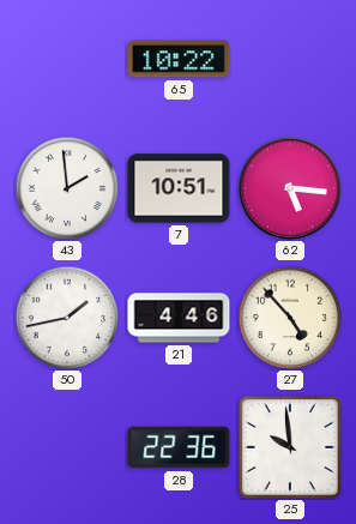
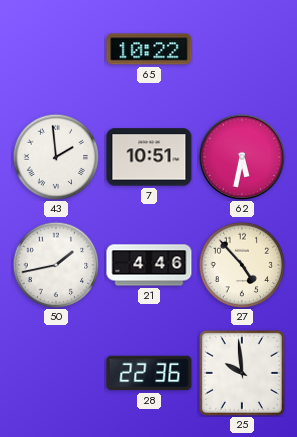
62: 5:16 -> 5:32 (241, 156)
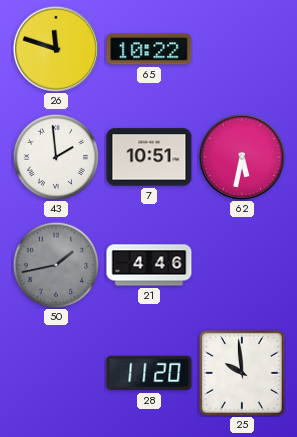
26: none -> 11:48 (55, 48)
50 dial: white -> grey (56, 265)
27: 4:53 -> none (242, 265)
28: 22:36 -> 11:20 (149, 373)
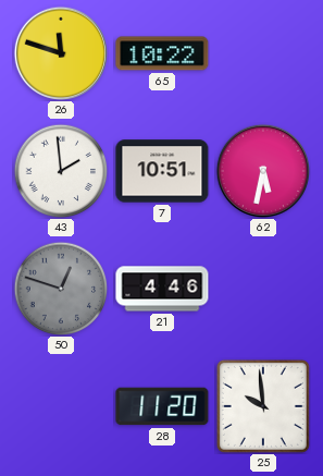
50: 1:43 -> 12:48 (61, 289)
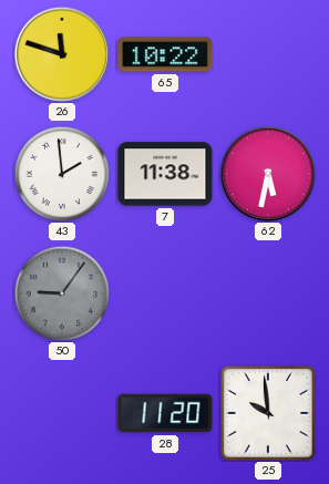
7: 10:51 -> 11:38 (165, 174)
50: 12:48 -> 9:06 (62, 294)
21: 4:46 -> none (162, 289)
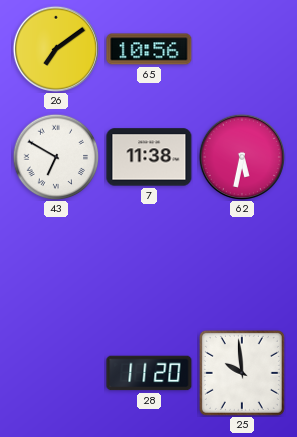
26: 11:48 -> 7:09 (55, 48)
65: 10:22 -> 10:56 (149, 49)
43: 1:59 -> 6:50 (56, 157)
50: 9:06 -> none (62, 294)
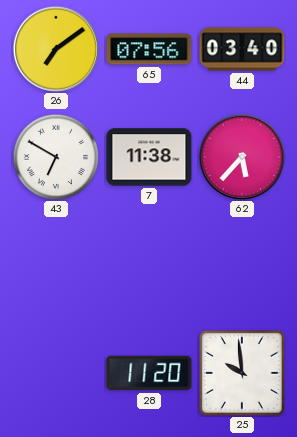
65: 10:56 -> 07:56 (149, 49)
44: none -> 03:40 (242, 49)
62: 5:32 -> 5:37 (241, 156)
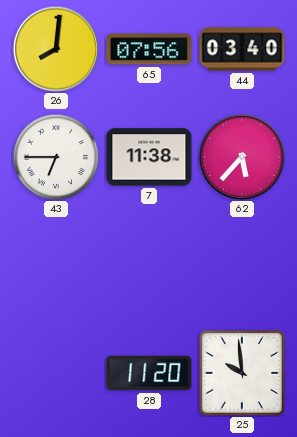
26: 7:09 -> 8:01 (55, 48)
43: 6:50 -> 6:45 (56, 157)
